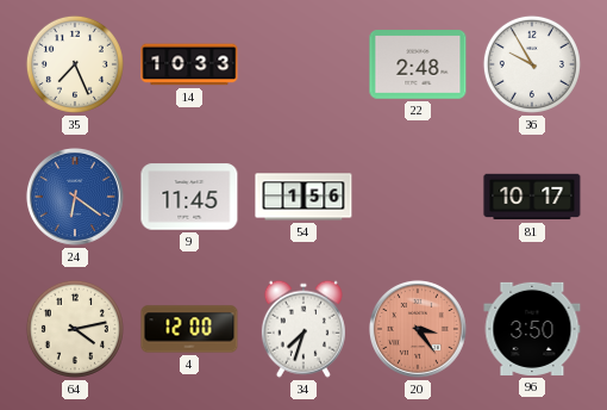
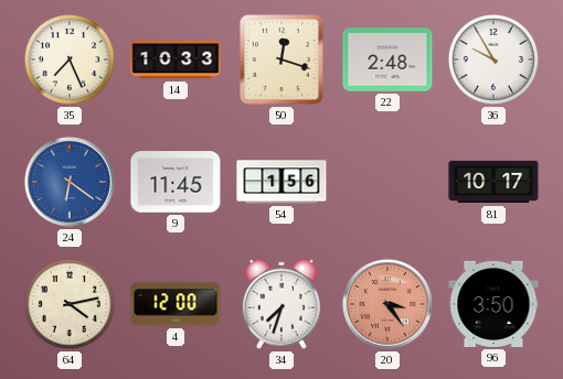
50: none -> 12:18 (281, 59)
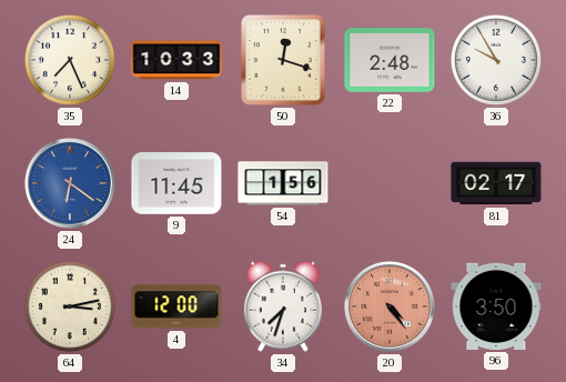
81: 10:17 -> 02:17 (496, 183)
64: 4:13 -> 3:13 (70, 306)
20: 3:24 -> 4:24 (390, 306)
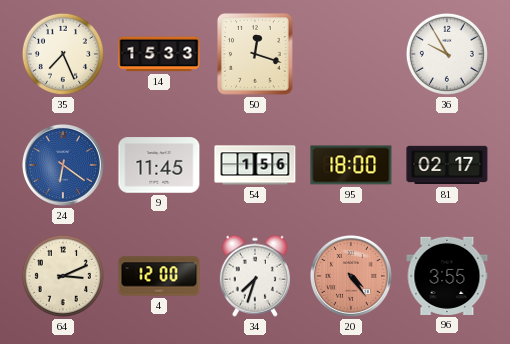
14: 10:33 -> 15:33 (159, 54)
22: 2:48 -> none (390, 60)
95: none -> 18:00 (351, 165)
64: 3:13 -> 3:11 (63, 276)
96: 3:50 -> 3:55 (447, 276)
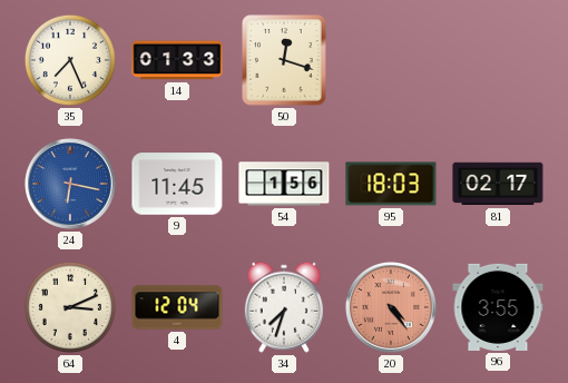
14: 15:33 -> 01:33 (177, 60)
36: 9:55 -> none (447, 54)
24: 6:21 -> 6:17 (70, 184)
95: 18:00 -> 18:03 (391, 184)
4: 12:00 -> 12:04 (177, 307)
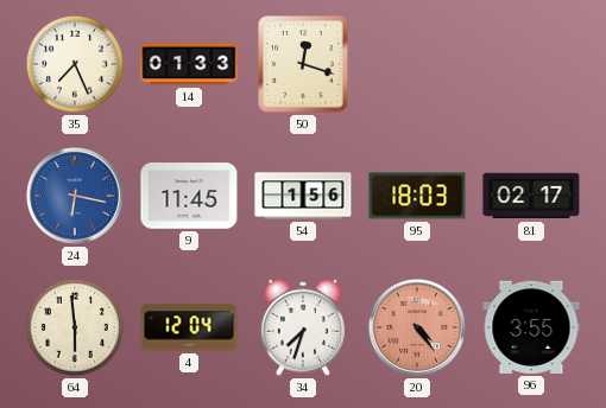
64: 3:11 -> 5:59 (75, 327)
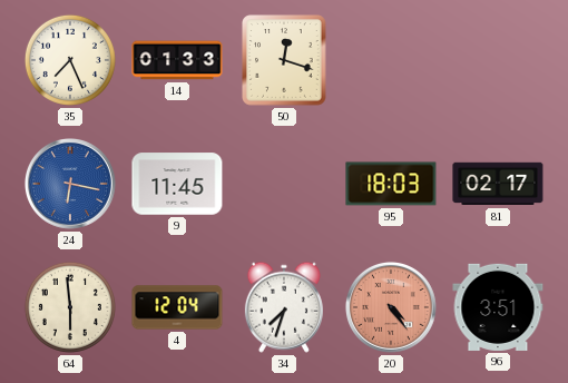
54: 1:56 -> none (303, 196)
96: 3:55 -> 3:51 (498, 307)
